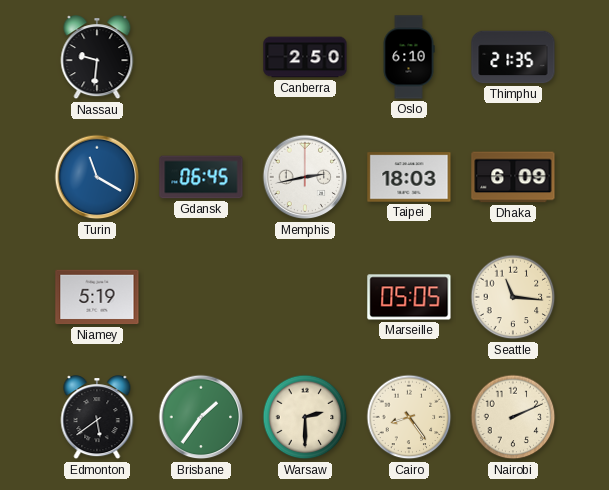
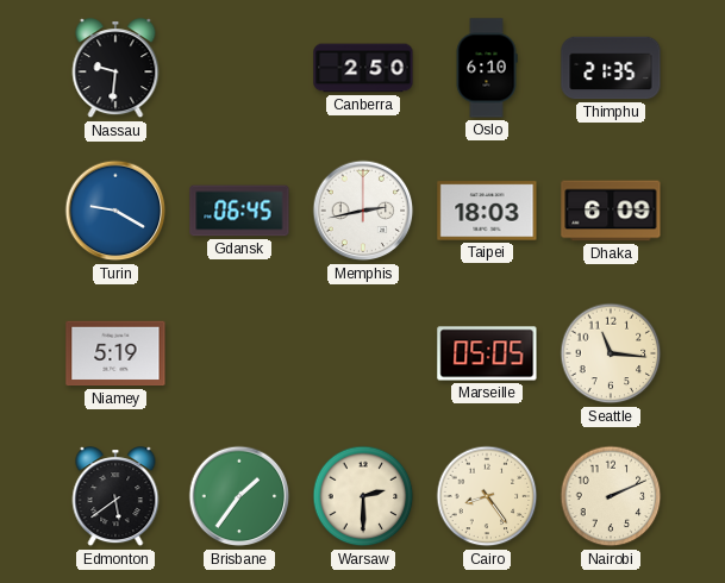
Turin: 11:20 -> 9:20 (115, 211)
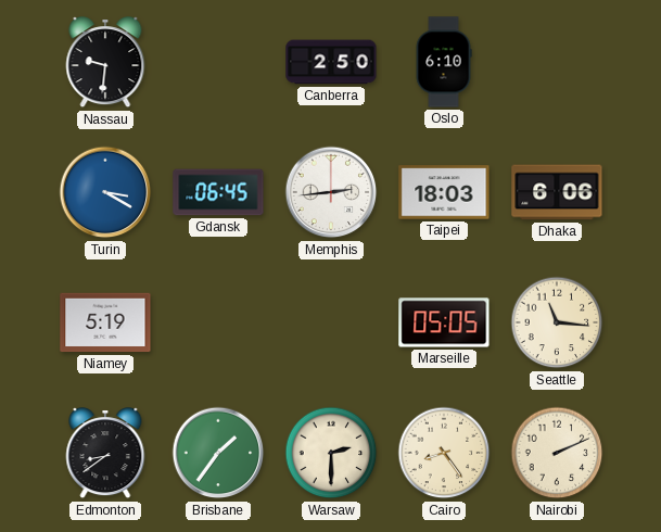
Thimphu: 21:35 -> none (611, 68)
Turin: 9:20 -> 3:20 (105, 192)
Memphis: 2:43 -> 2:44 (331, 192)
Dhaka: 6:09 -> 6:06 (557, 192)
Edmonton: 5:39 -> 8:39 (105, 454)
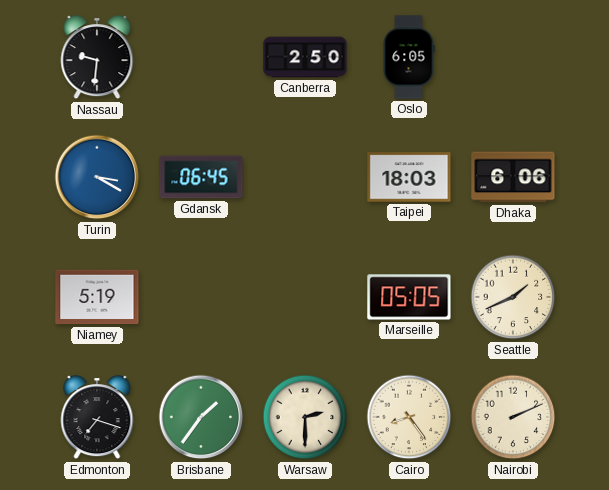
Oslo: 6:10 -> 6:05 (409, 57)
Memphis: 2:44 -> none (331, 192)
Seattle: 11:16 -> 1:41 (513, 297)
Edmonton: 8:39 -> 7:18 (97, 418)
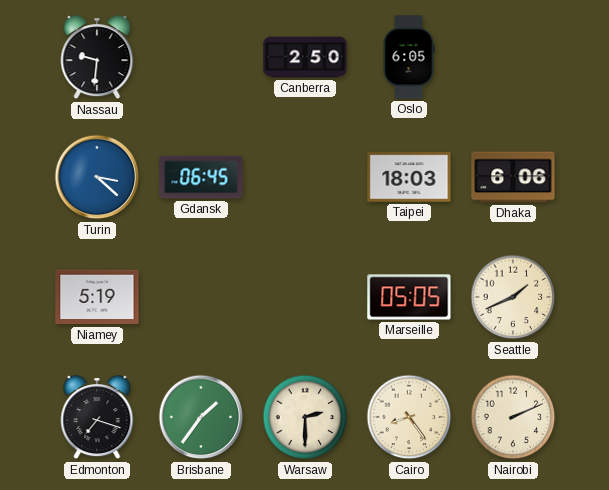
Turin: 3:20 -> 3:22 (97, 177)
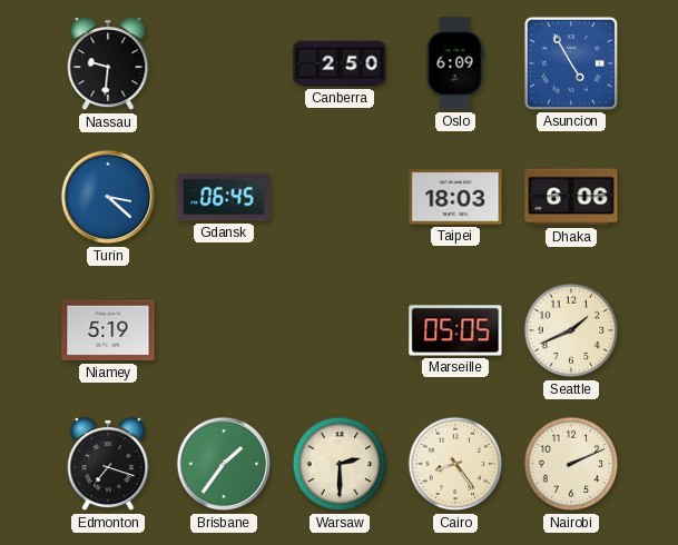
Oslo: 6:05 -> 6:09 (455, 63)
Asuncion: none -> 4:55 (571, 63)
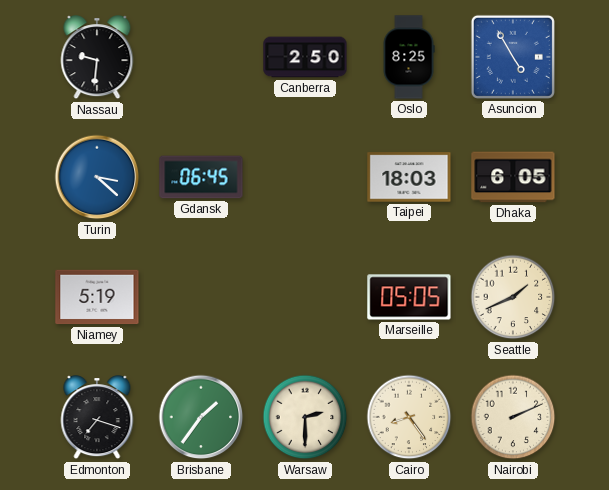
Oslo: 6:09 -> 8:25 (409, 57)
Dhaka: 6:06 -> 6:05 (513, 177)
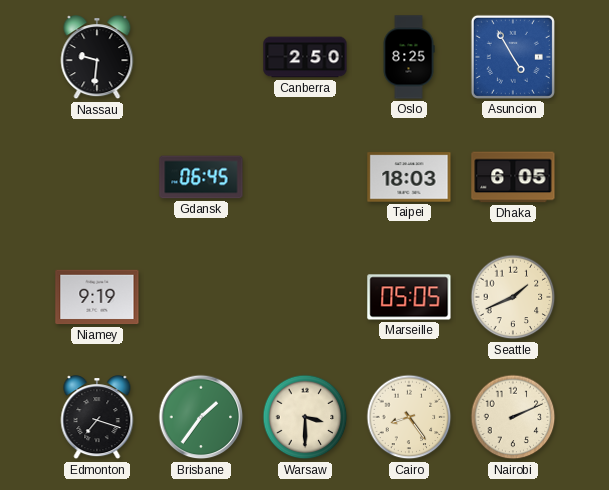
Turin: 3:22 -> none (97, 177)
Niamey: 5:19 -> 9:19 (97, 297)
Warsaw: 2:30 -> 3:30 (305, 417)
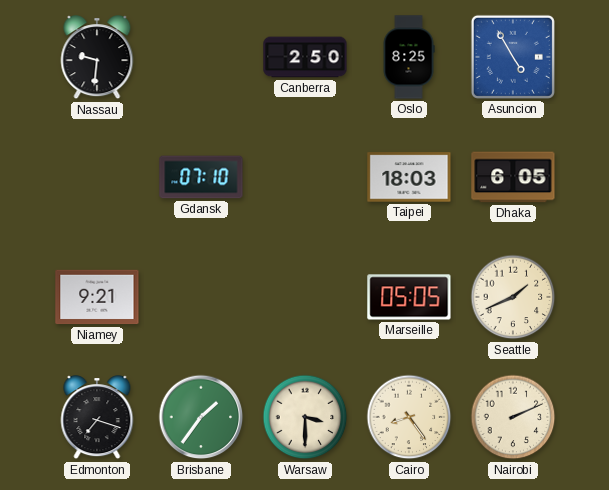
Gdansk: 06:45 -> 07:10 (201, 177)
Niamey: 9:19 -> 9:21 (97, 297)
